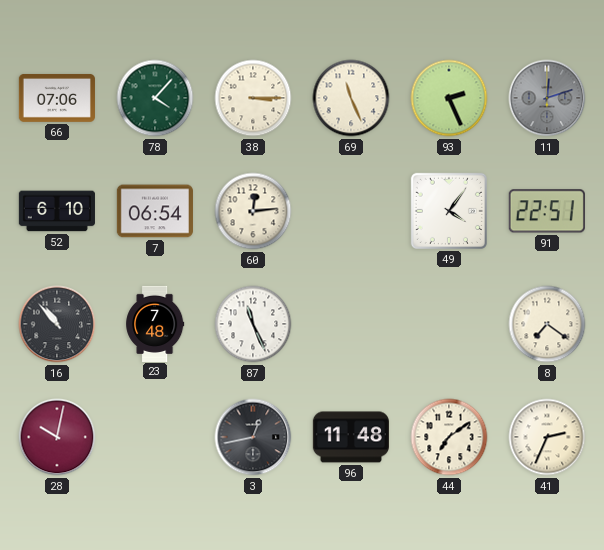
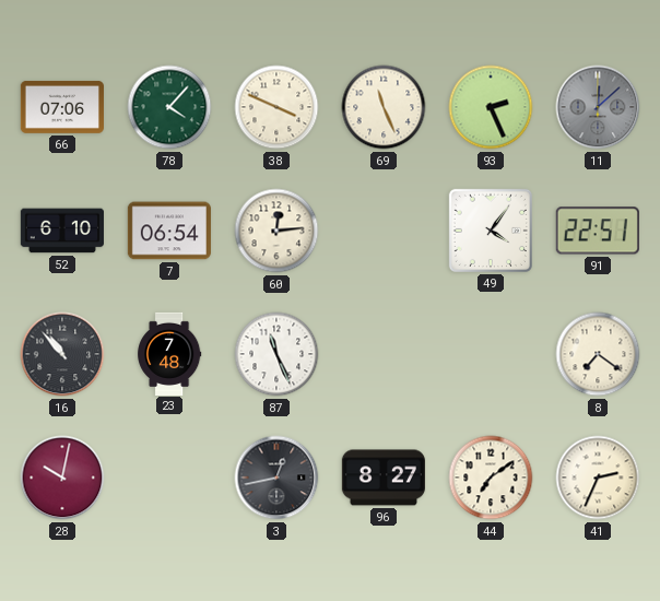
38: 3:15 -> 3:49 (276, 107)
11: 12:12 -> 12:08 (598, 107)
96: 11:48 -> 8:27 (384, 478)
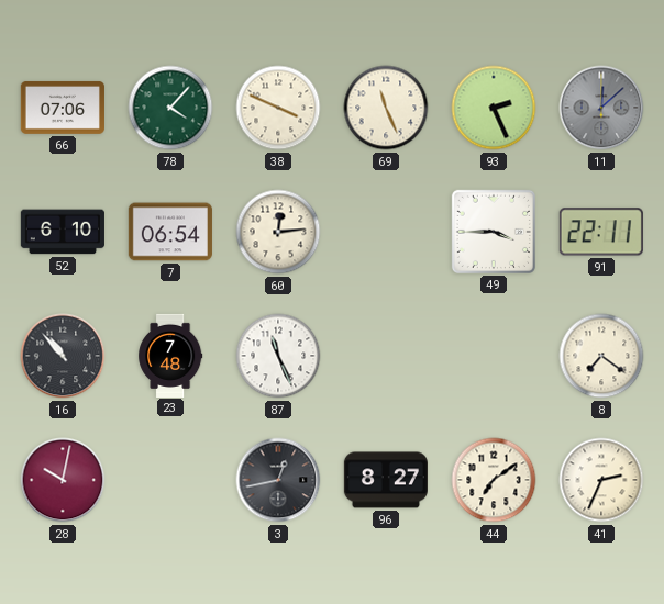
49: 4:06 -> 3:45 (494, 232)
91: 22:51 -> 22:11 (601, 232)
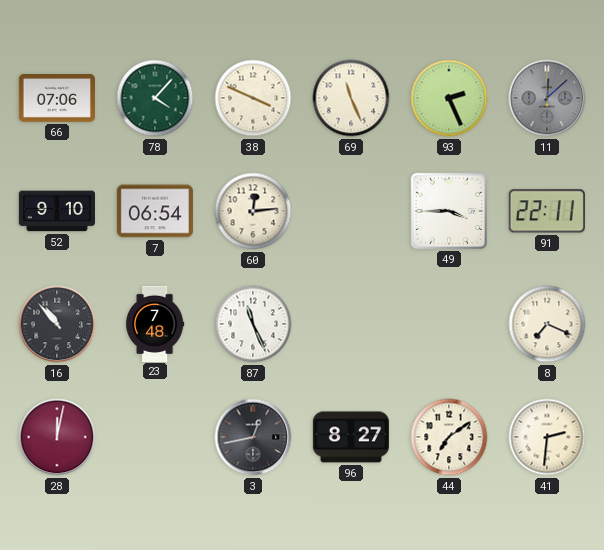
52: 6:10 -> 9:10 (57, 211)
8: 7:21 -> 7:19 (547, 324)
28: 10:02 -> 12:02 (57, 437)
41: 2:34 -> 2:31 (547, 437)
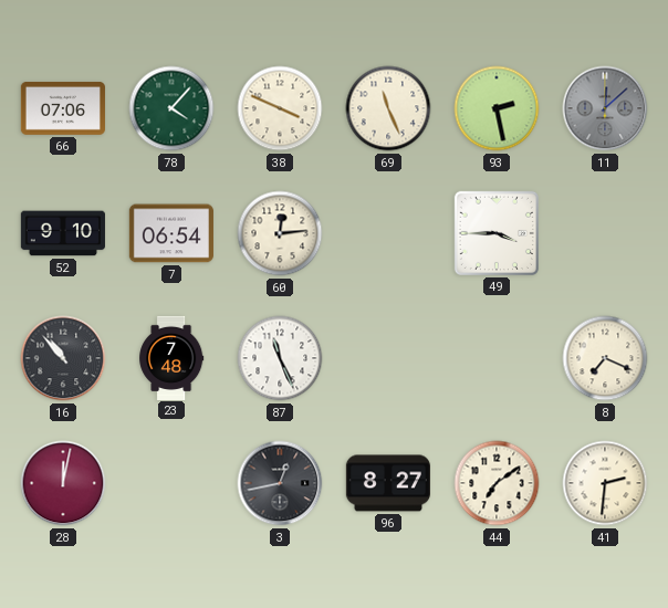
93: 2:26 -> 2:28 (497, 108)
91: 22:11 -> none (547, 211)
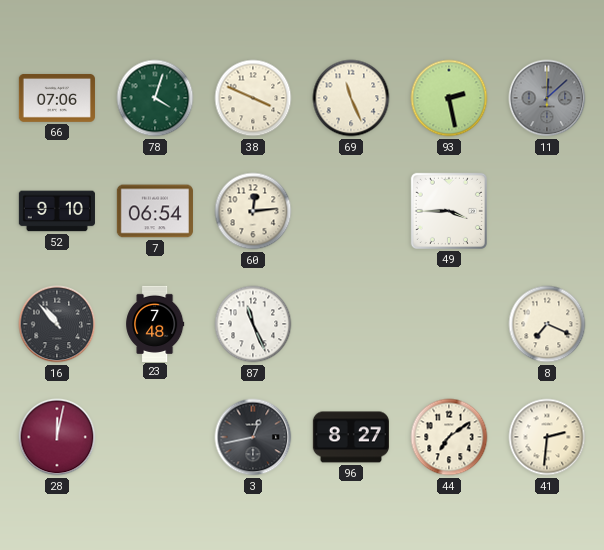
78: 4:07 -> 4:03 (155, 98)
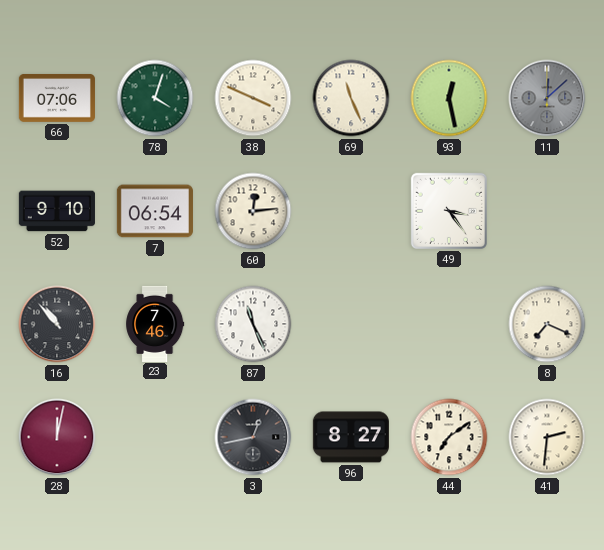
93: 2:28 -> 12:28 (449, 98)
49: 3:45 -> 3:24 (449, 211)
23: 7:48 -> 7:46 (155, 323)
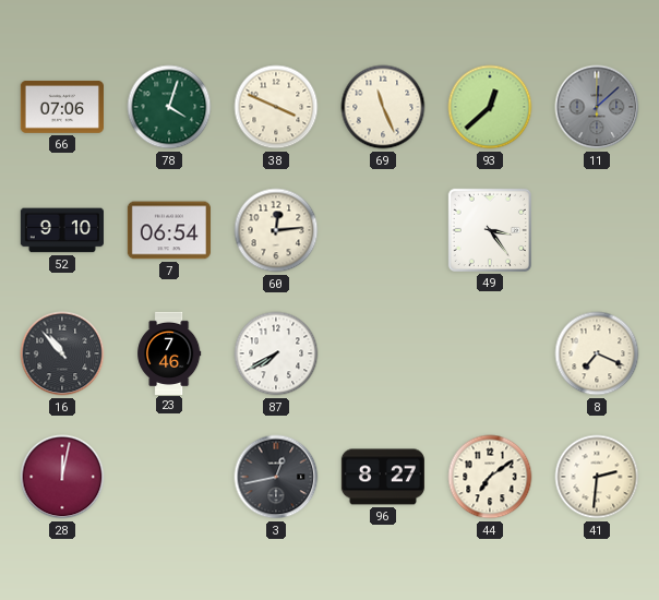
93: 12:28 -> 12:38 (490, 107)
87: 11:26 -> 7:40 (276, 353)
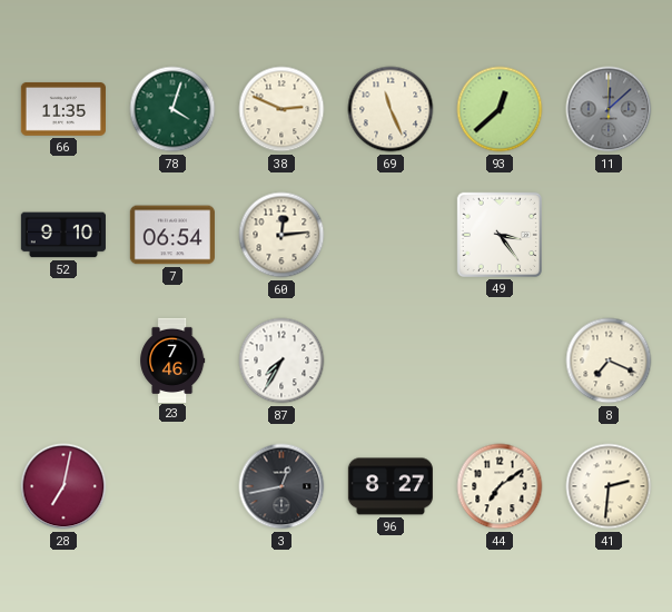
66: 07:06 -> 11:35 (63, 109)
38: 3:49 -> 2:49 (281, 109)
16: 10:53 -> none (62, 353)
87: 7:40 -> 7:35 (281, 361)
28: 12:02 -> 7:02 (63, 486)
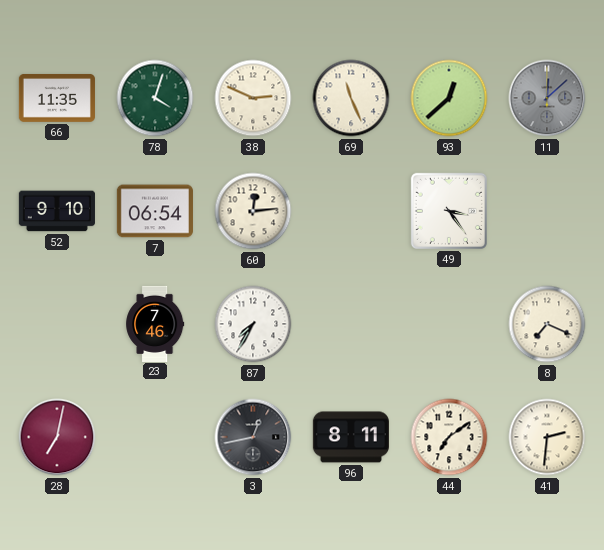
96: 8:27 -> 8:11 (351, 437)
